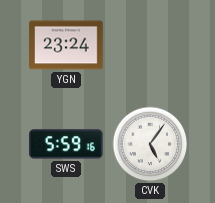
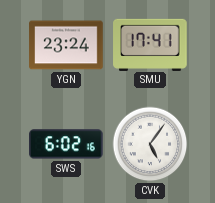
SMU: none -> 17:41 (150, 44)
SWS: 5:59 -> 6:02 (67, 144)
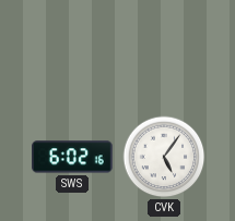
YGN: 23:24 -> none (66, 45)
SMU: 17:41 -> none (150, 44)
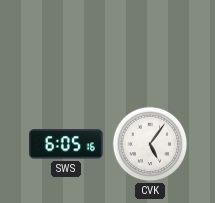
SWS: 6:02 -> 6:05 (67, 144)
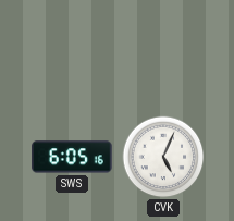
CVK: 5:06 -> 5:04 (163, 157)
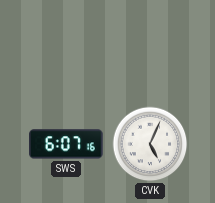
SWS: 6:05 -> 6:07 (67, 144)
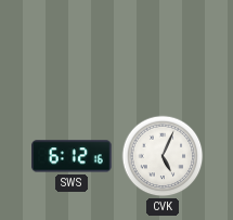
SWS: 6:07 -> 6:12 (73, 156)
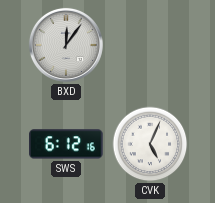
BXD: none -> 12:06 (66, 45)
